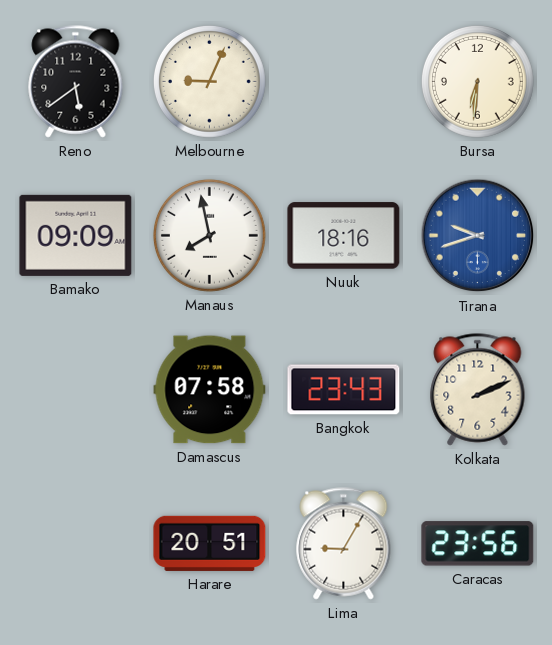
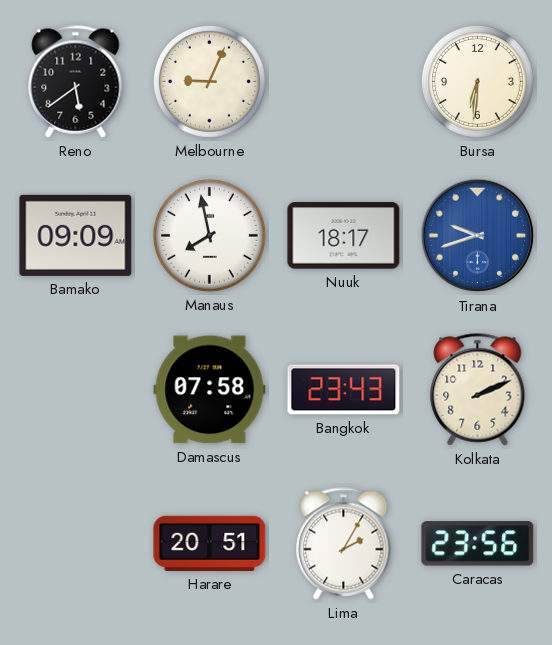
Nuuk: 18:16 -> 18:17 (344, 236)
Lima: 9:05 -> 2:05 (344, 544)
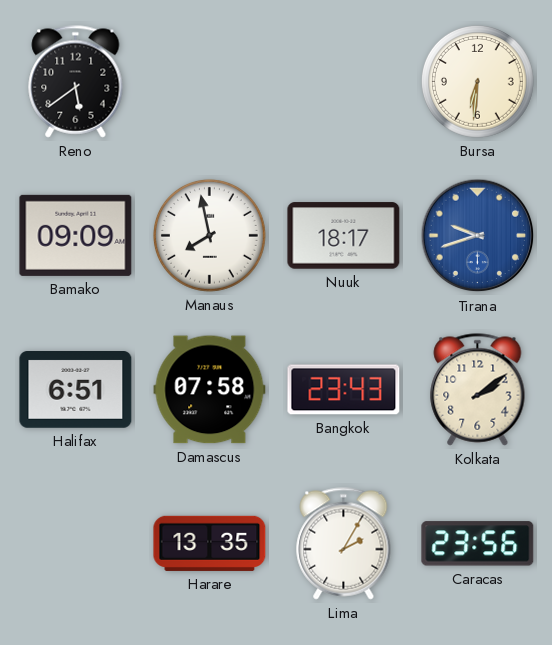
Melbourne: 9:04 -> none (209, 81)
Halifax: none -> 6:51 (76, 390)
Kolkata: 2:11 -> 2:09 (478, 390)
Harare: 20:51 -> 13:35 (210, 543)
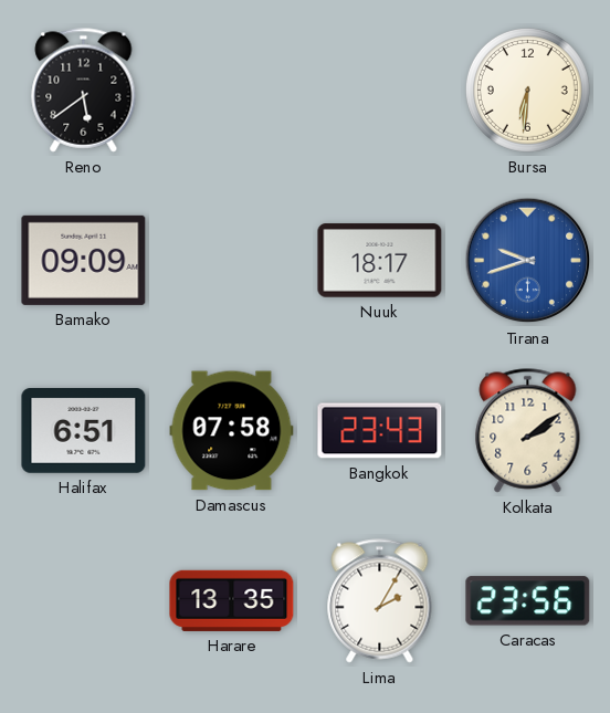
Manaus: 7:58 -> none (209, 235)
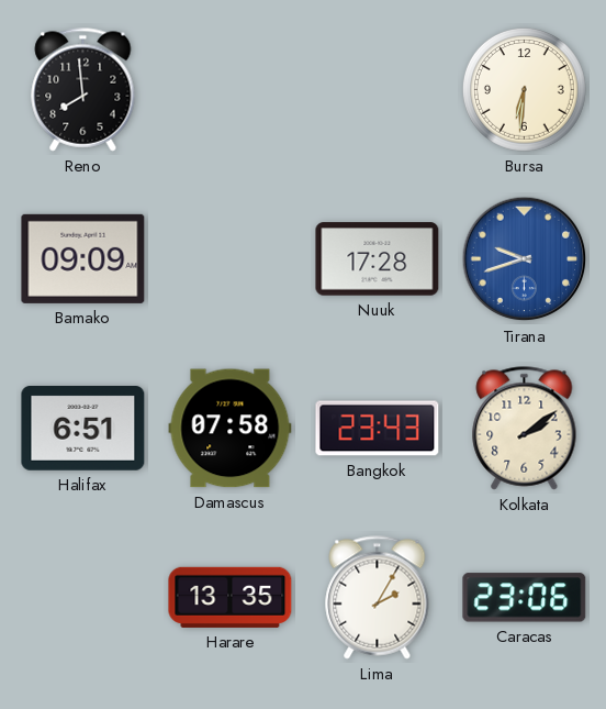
Reno: 5:39 -> 7:59 (83, 90)
Nuuk: 18:17 -> 17:28 (378, 259)
Caracas: 23:56 -> 23:06 (525, 598)
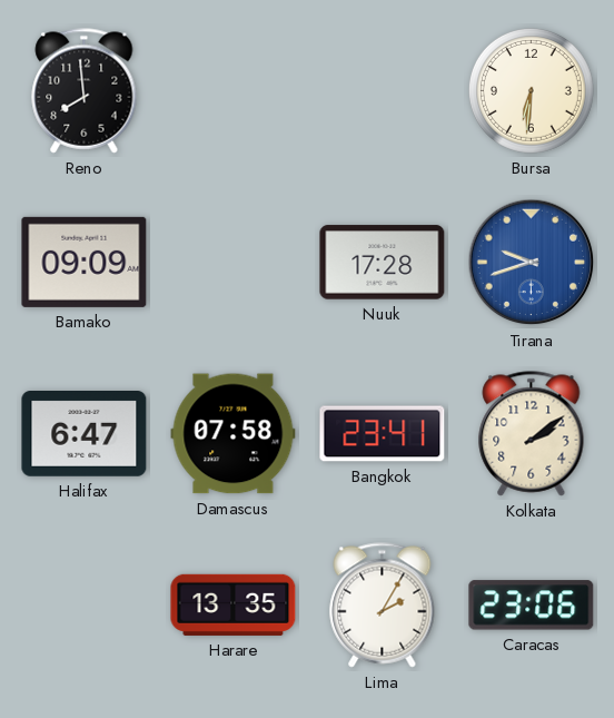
Halifax: 6:51 -> 6:47 (85, 434)
Bangkok: 23:43 -> 23:41 (383, 434)
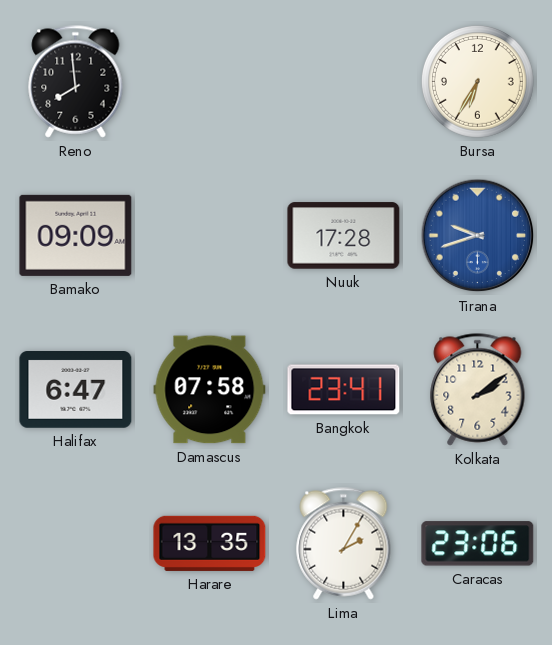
Bursa: 6:31 -> 6:35 (477, 81)
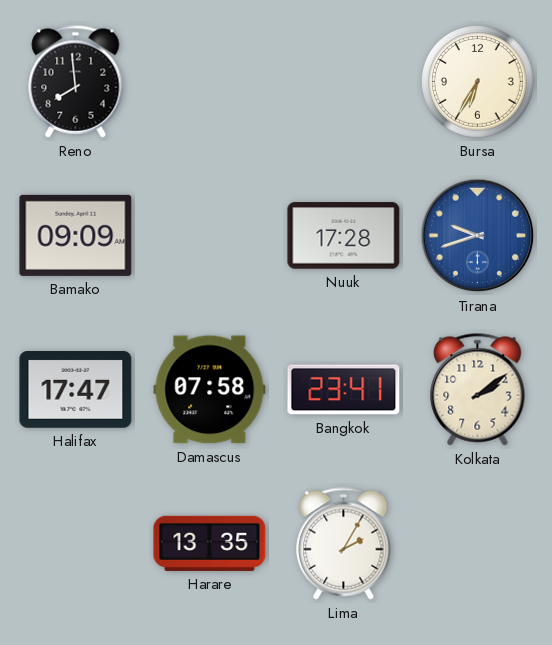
Halifax: 6:47 -> 17:47 (76, 390)
Caracas: 23:06 -> none (478, 544)
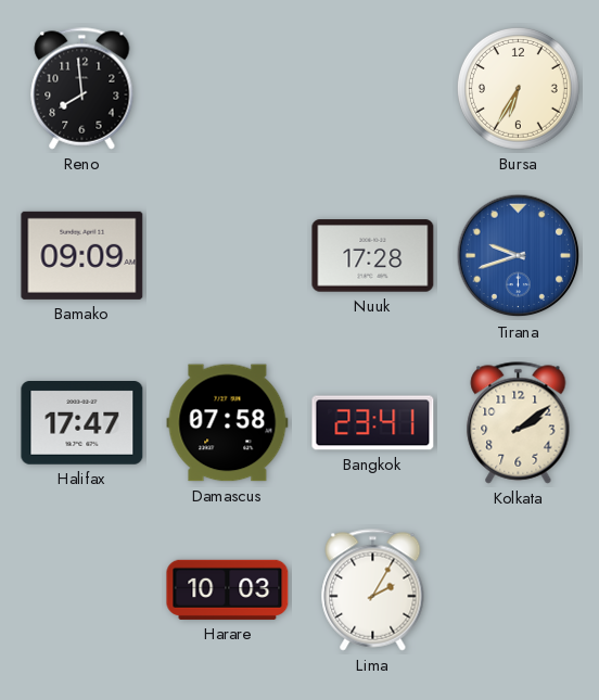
Harare: 13:35 -> 10:03 (228, 589)
